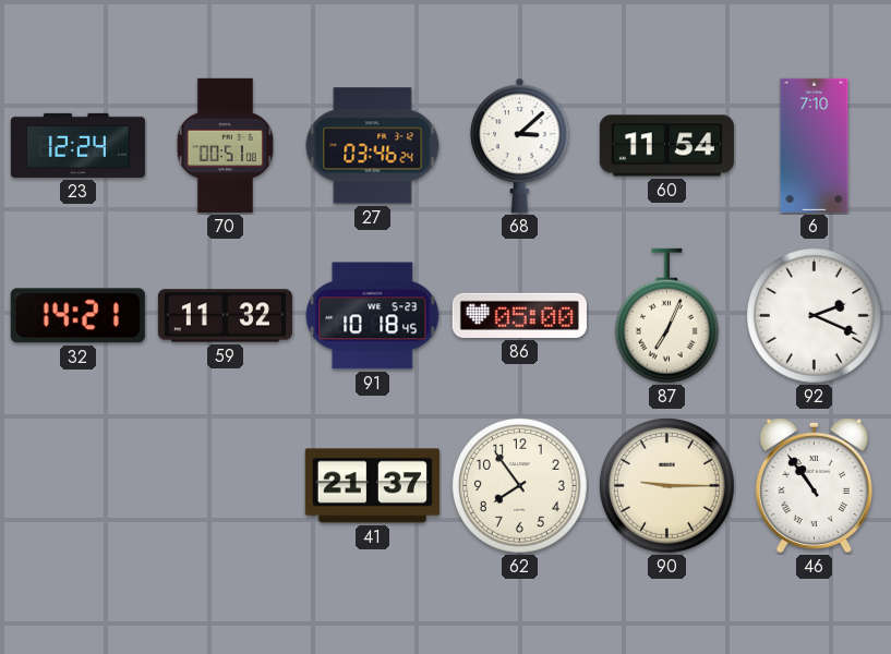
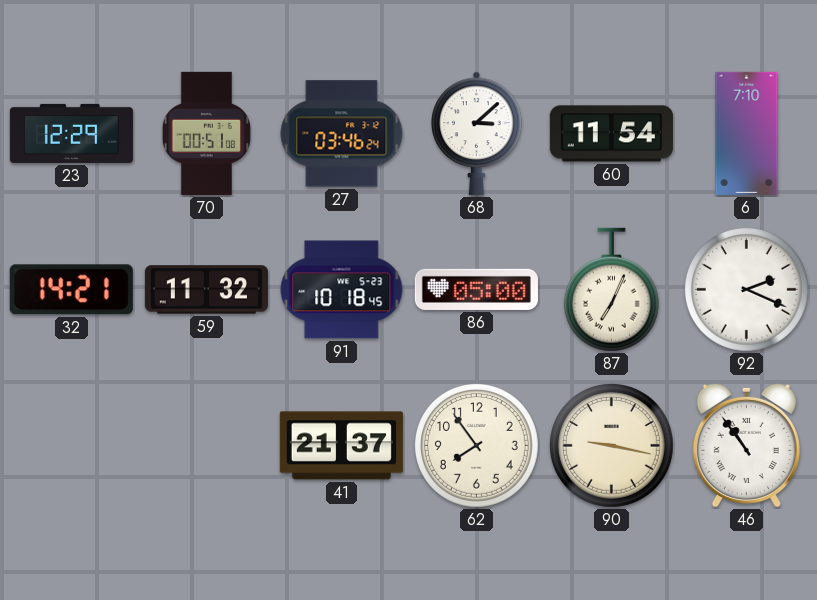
23: 12:24 -> 12:29 (71, 133)
90: 9:15 -> 9:17 (611, 445)
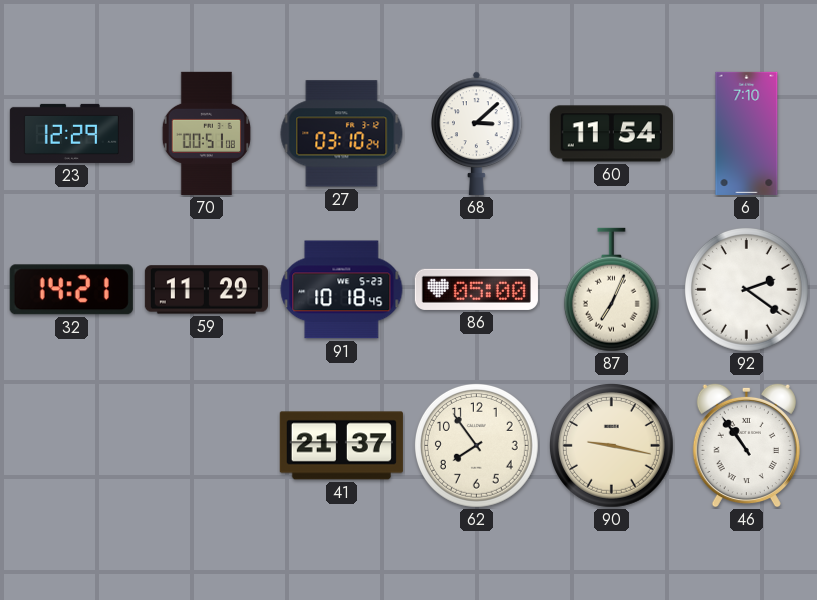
27: 03:46 -> 03:10 (342, 134)
59: 11:32 -> 11:29 (206, 290)
92: 2:19 -> 2:21 (746, 289)
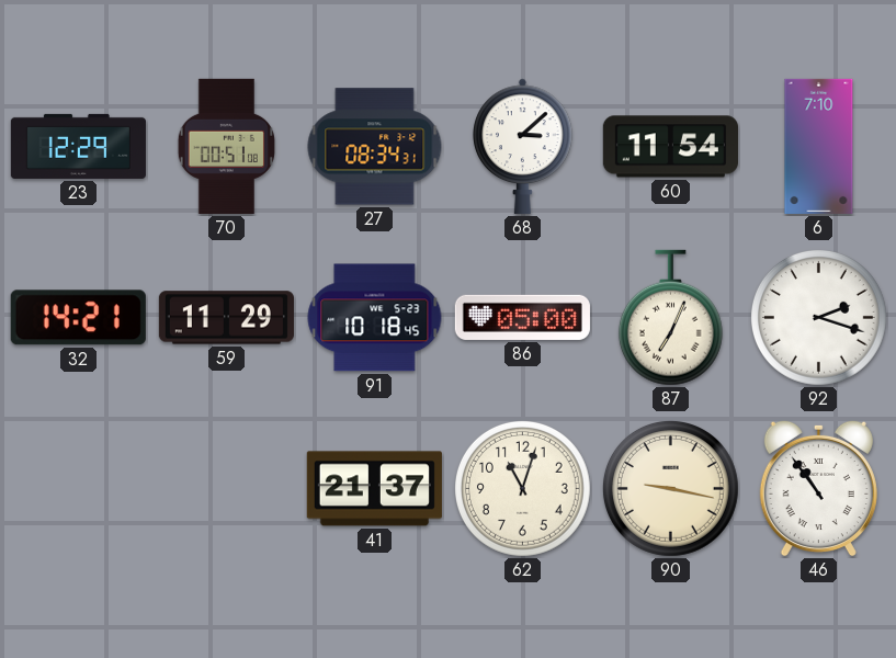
27: 03:10 -> 08:34 (375, 147)
92: 2:21 -> 2:18 (818, 317)
62: 7:54 -> 11:03 (522, 488)
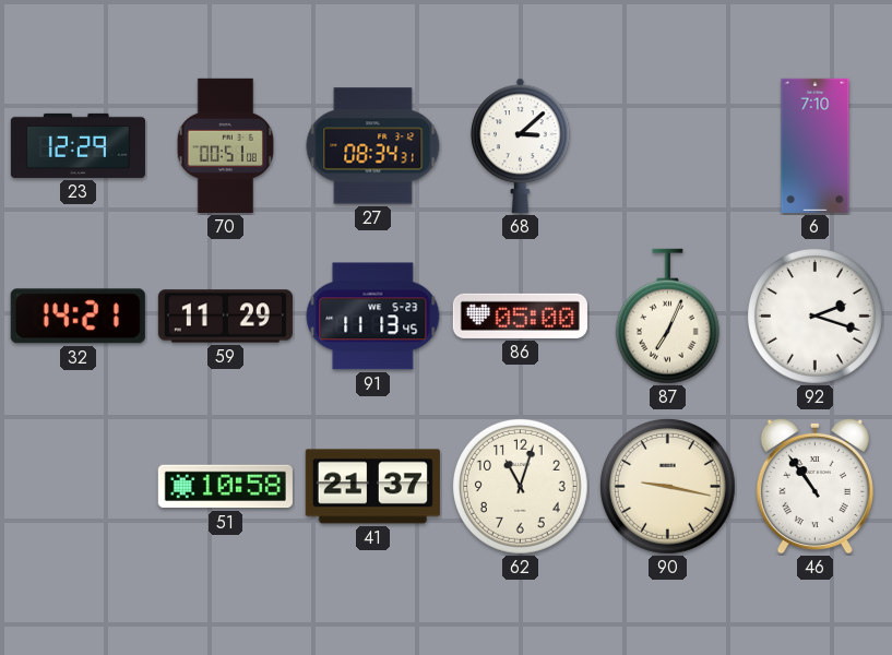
60: 11:54 -> none (670, 147)
91: 10:18 -> 11:13 (373, 317)
51: none -> 10:58 (225, 487)
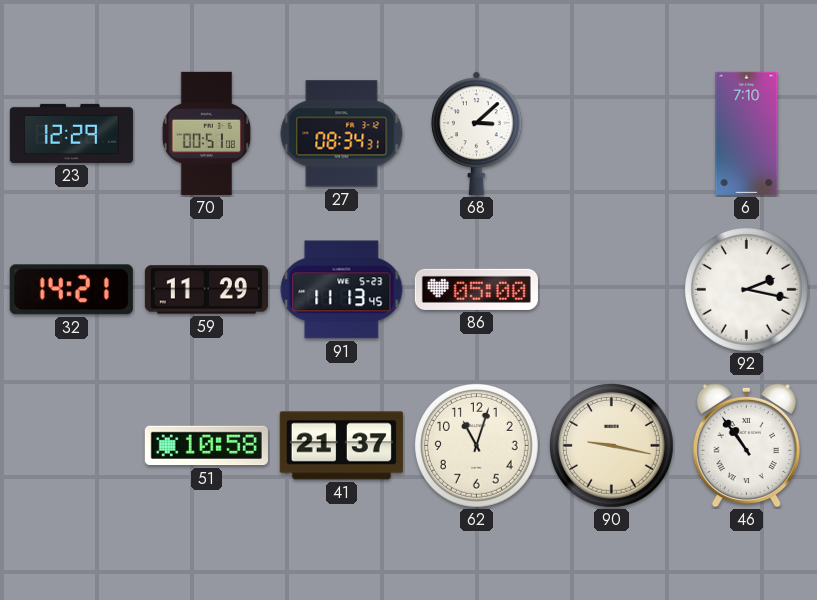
87: 7:04 -> none (667, 317)
92: 2:18 -> 2:17 (746, 289)
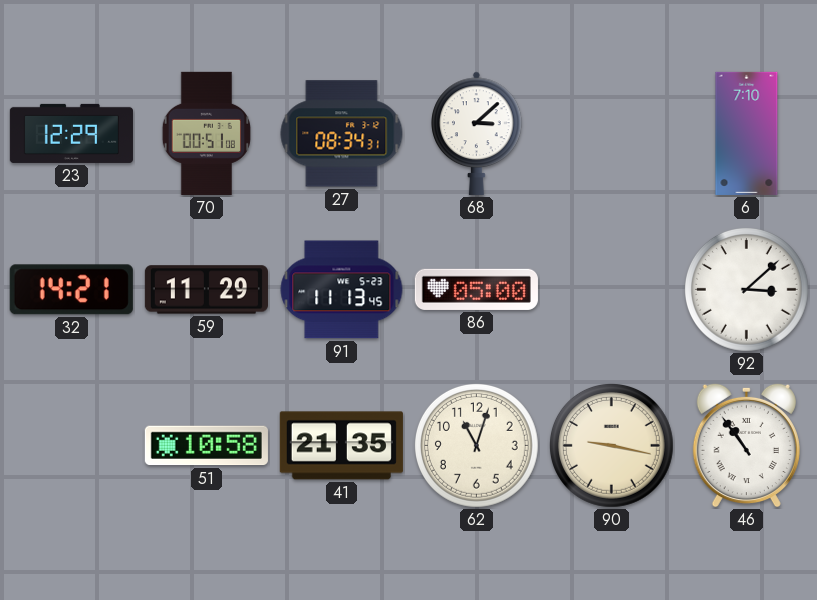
92: 2:17 -> 3:08 (746, 289)
41: 21:37 -> 21:35 (341, 446)
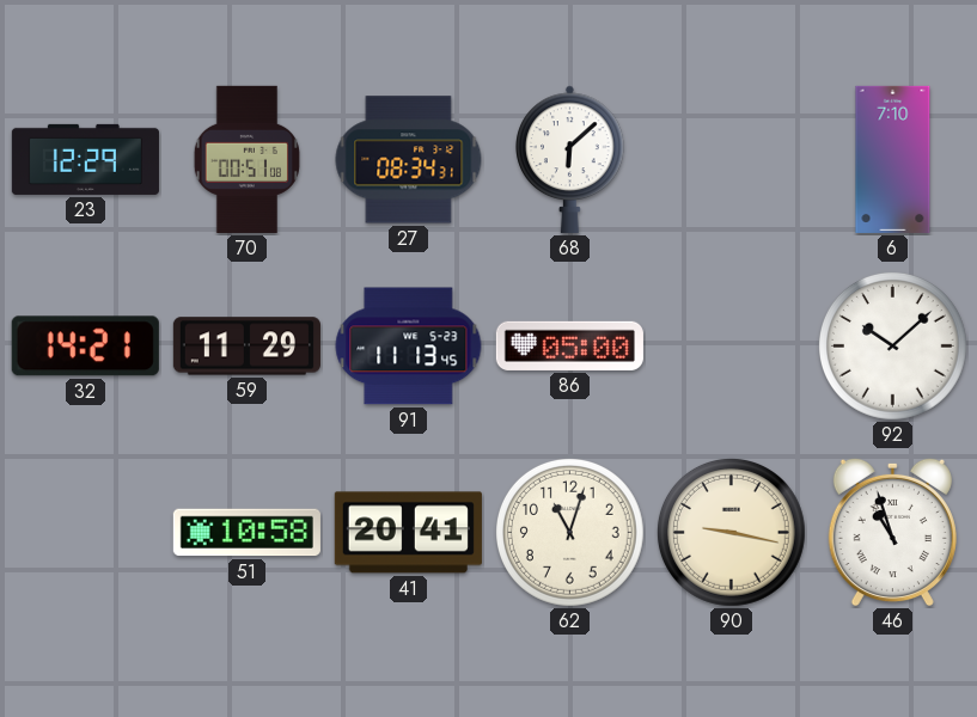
68: 3:08 -> 6:08 (570, 159)
92: 3:08 -> 10:08 (892, 345)
41: 21:35 -> 20:41 (408, 533)
46: 10:54 -> 10:57 (892, 532)
